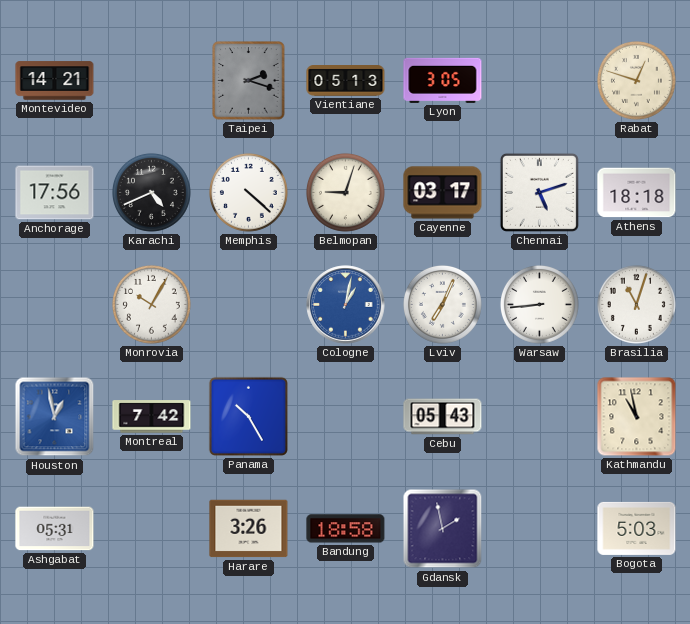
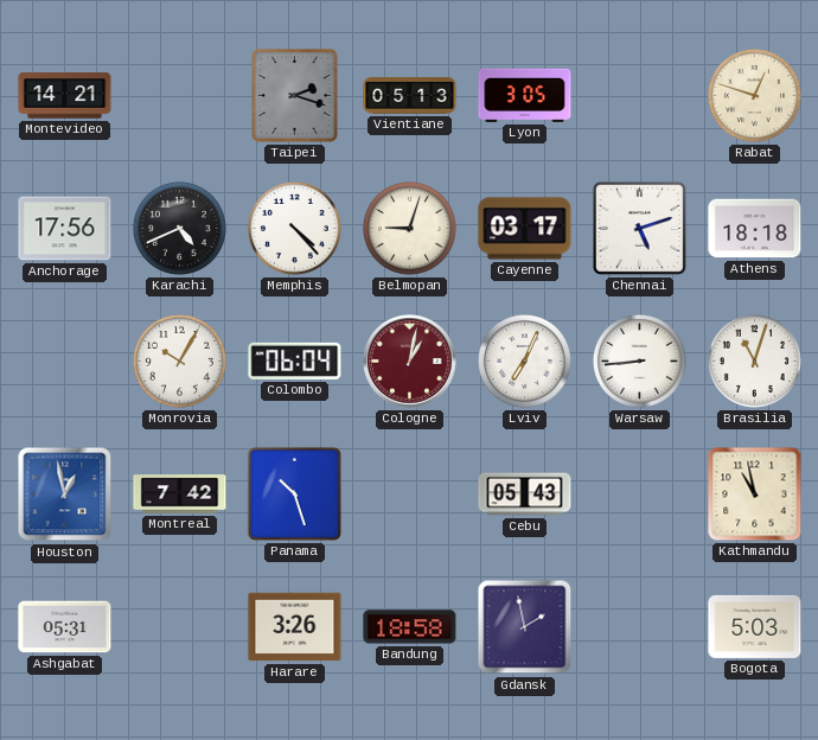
Memphis: 4:22 -> 4:23 (294, 228)
Colombo: none -> 06:04 (295, 361)
Cologne dial: blue -> burgundy (410, 362)
Panama: 10:25 -> 10:27 (294, 493)
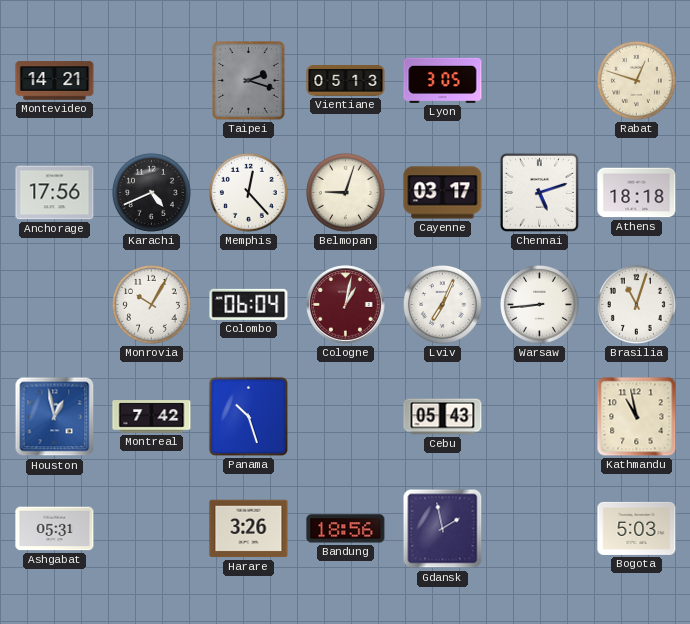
Memphis: 4:23 -> 12:23 (248, 192)
Bandung: 18:58 -> 18:56 (346, 529)
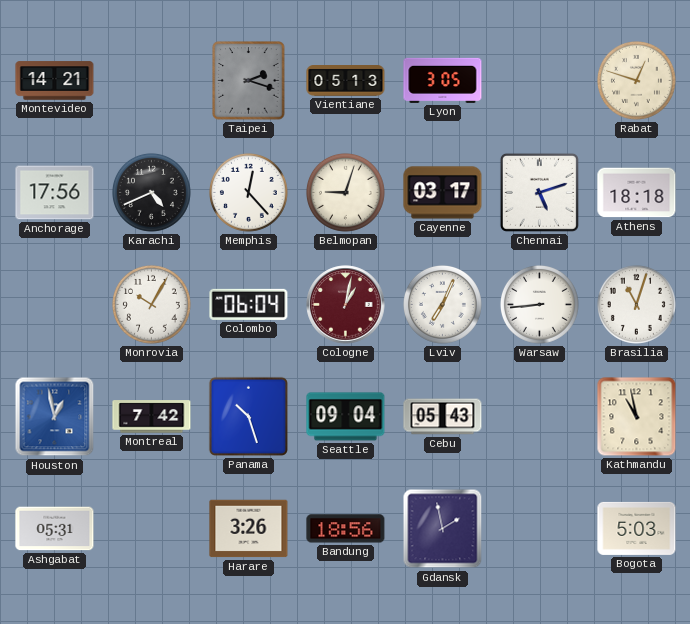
Seattle: none -> 09:04 (346, 417)
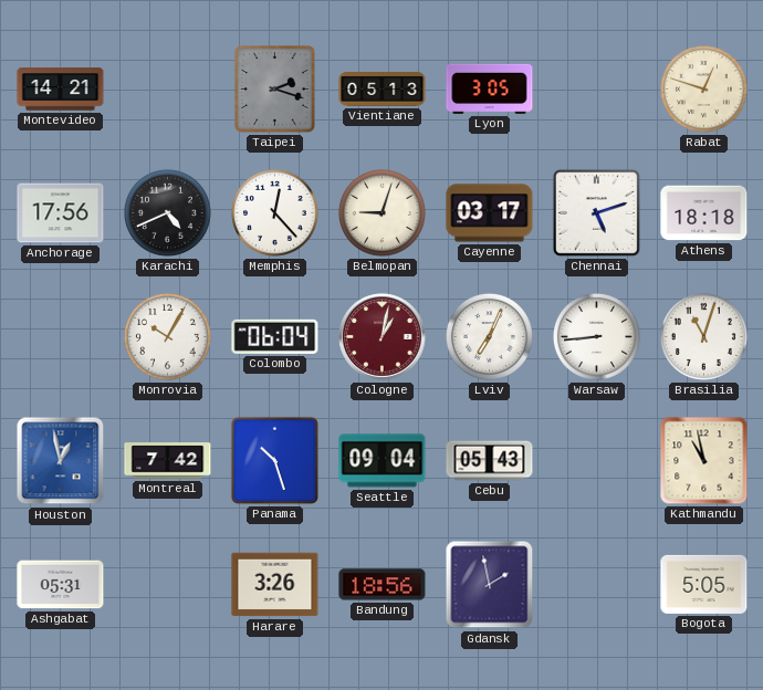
Bogota: 5:03 -> 5:05 (704, 584)
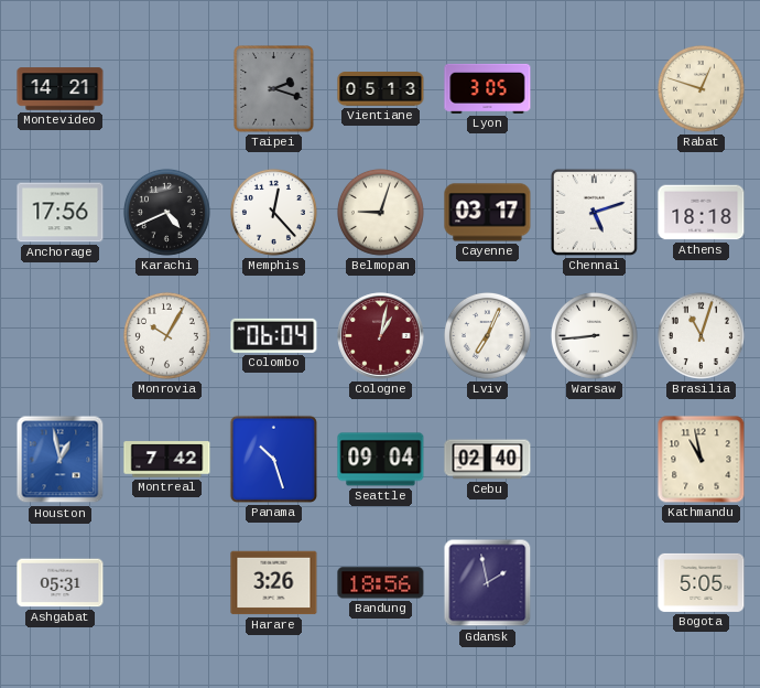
Cebu: 05:43 -> 02:40 (488, 460)
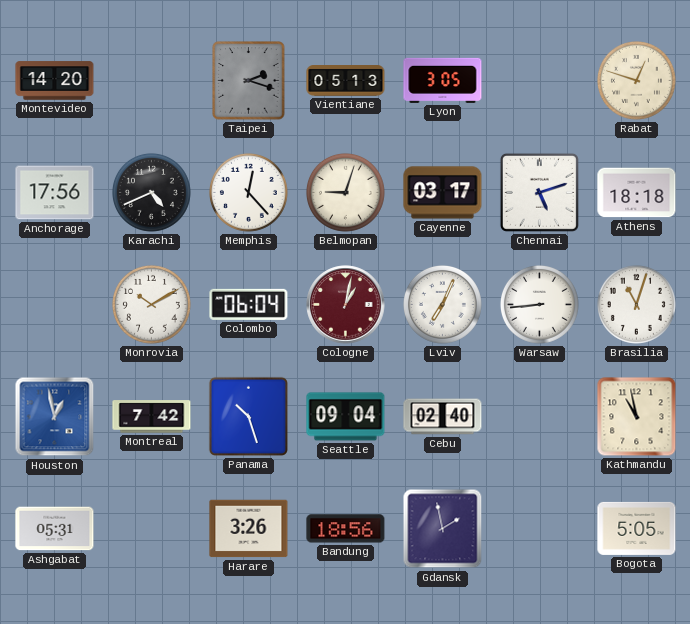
Montevideo: 14:21 -> 14:20 (55, 81)
Monrovia: 10:05 -> 10:10 (151, 304)
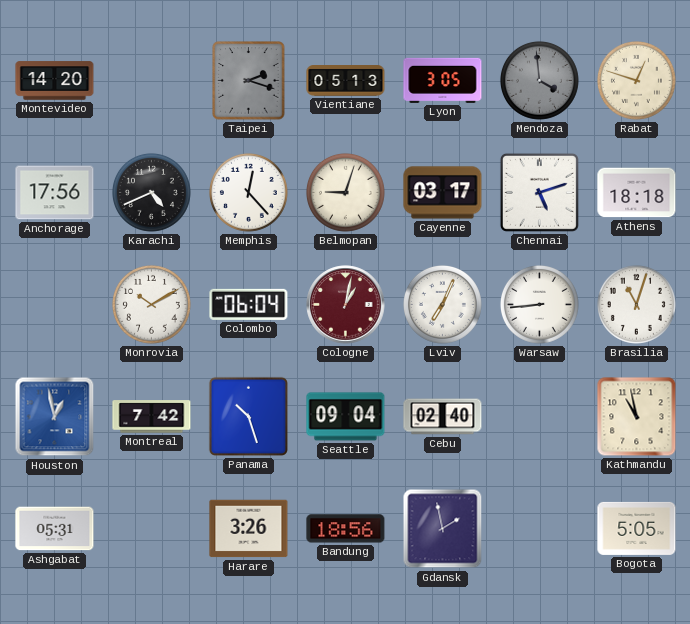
Mendoza: none -> 3:59 (539, 80)
